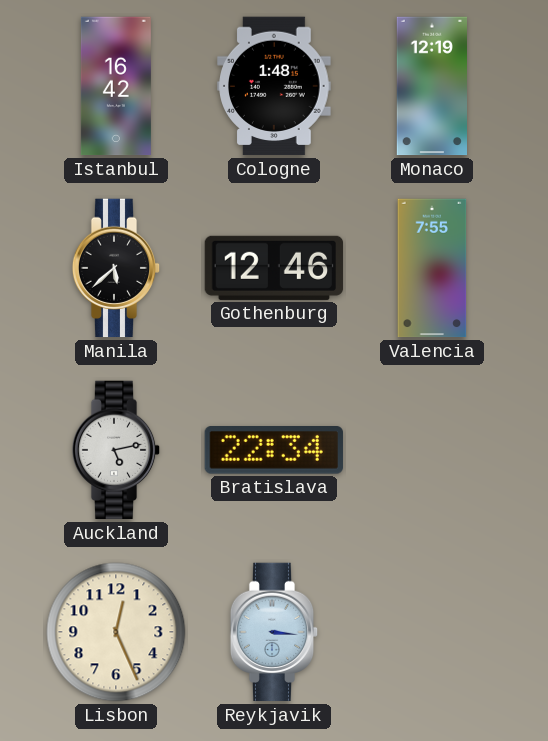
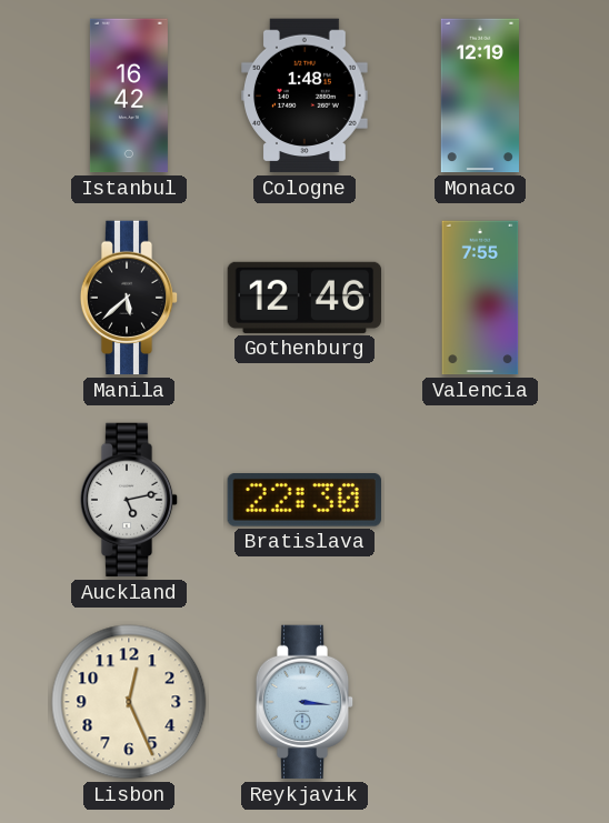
Bratislava: 22:34 -> 22:30 (304, 501)
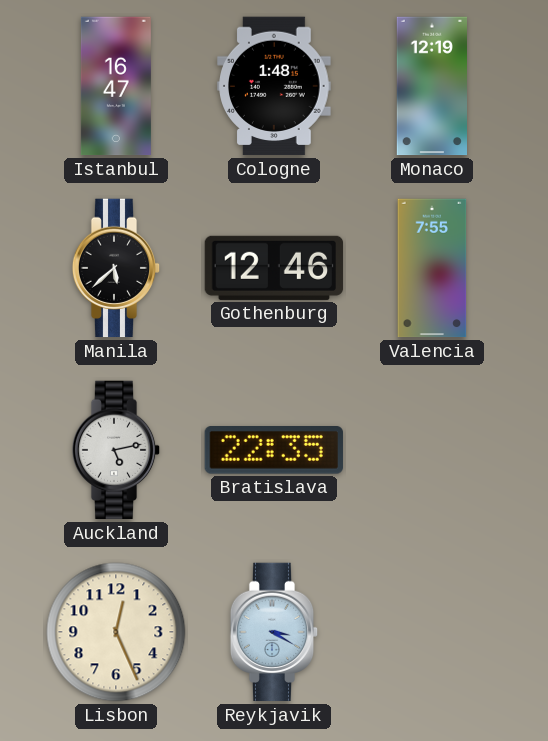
Istanbul: 16:42 -> 16:47 (116, 86)
Bratislava: 22:30 -> 22:35 (274, 451)
Reykjavik: 3:16 -> 3:20 (274, 632)
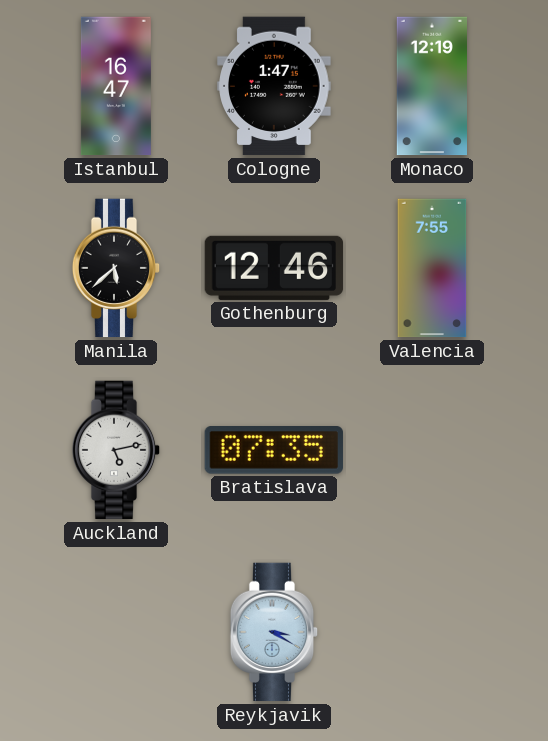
Cologne: 1:48 -> 1:47 (274, 86)
Bratislava: 22:35 -> 07:35 (274, 451)
Lisbon: 12:26 -> none (116, 632)
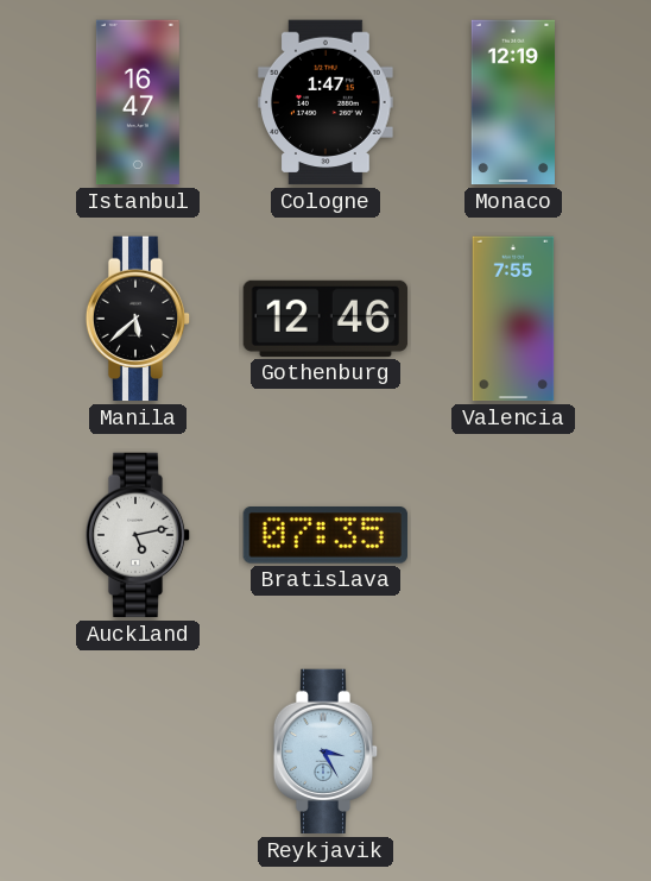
Reykjavik: 3:20 -> 3:25 (325, 751)
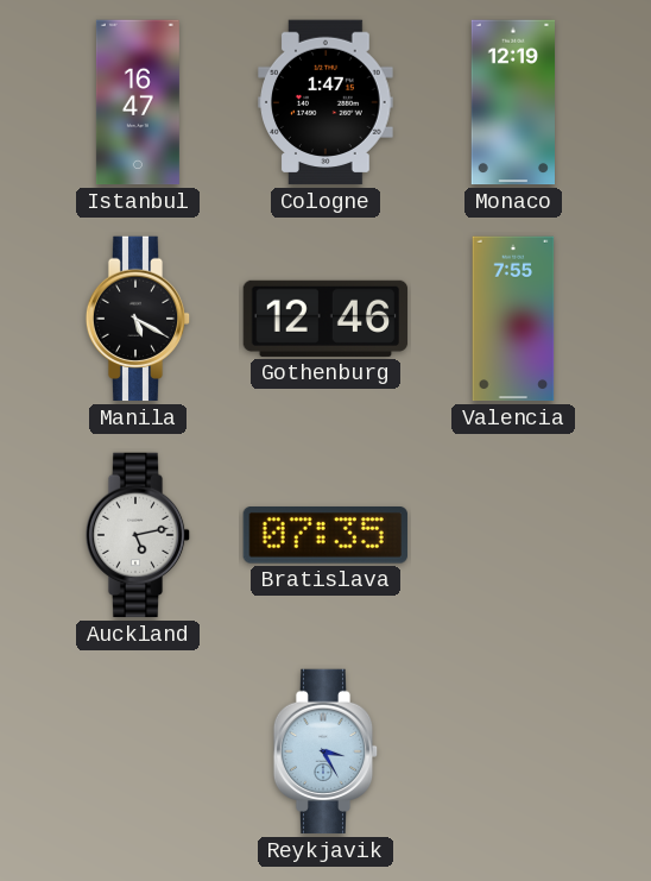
Manila: 5:38 -> 5:20 (138, 319)
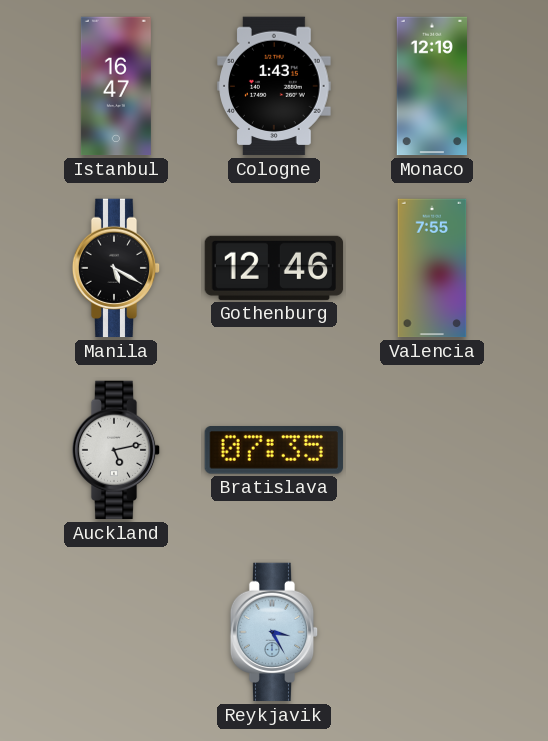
Cologne: 1:47 -> 1:43 (274, 86)
